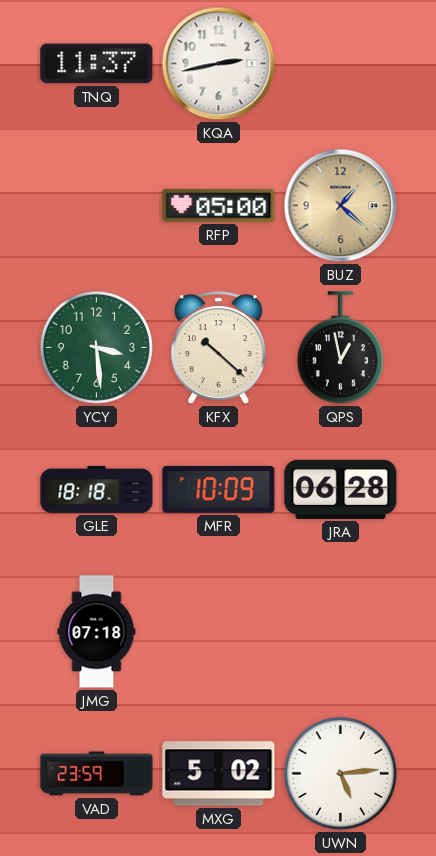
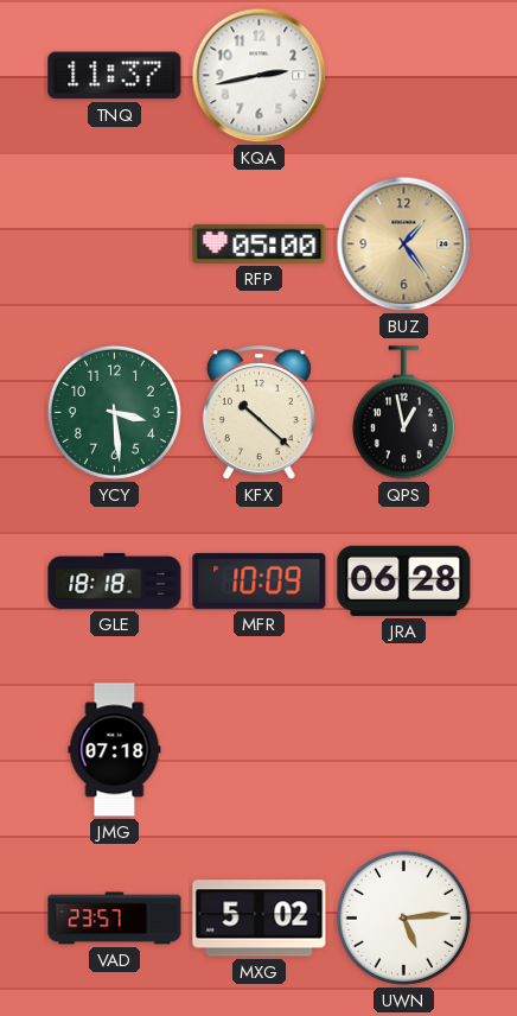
BUZ: 1:22 -> 1:24 (404, 245)
VAD: 23:59 -> 23:57 (115, 919)
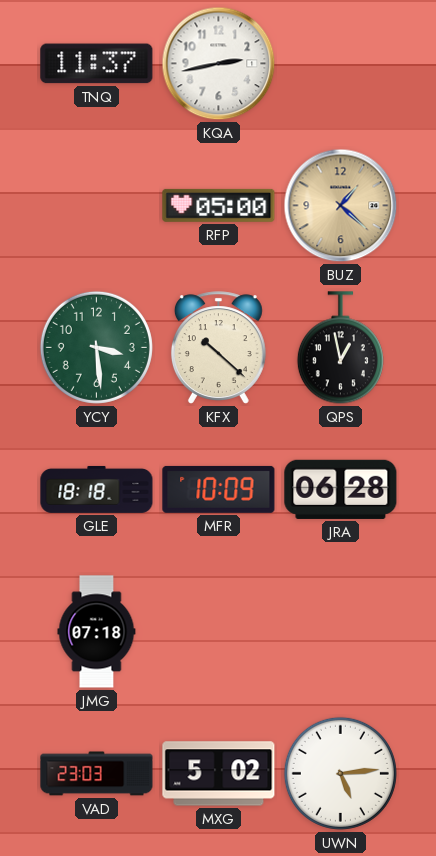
BUZ: 1:24 -> 1:22 (341, 206)
VAD: 23:57 -> 23:03 (97, 774)
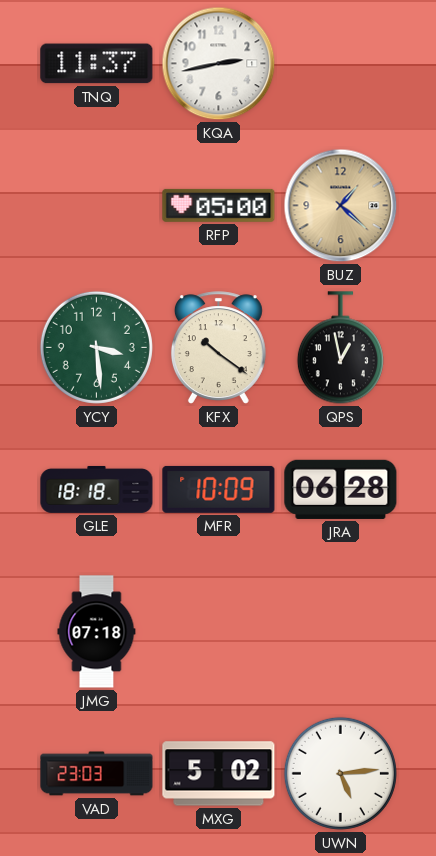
KFX: 10:22 -> 10:21 (218, 348)
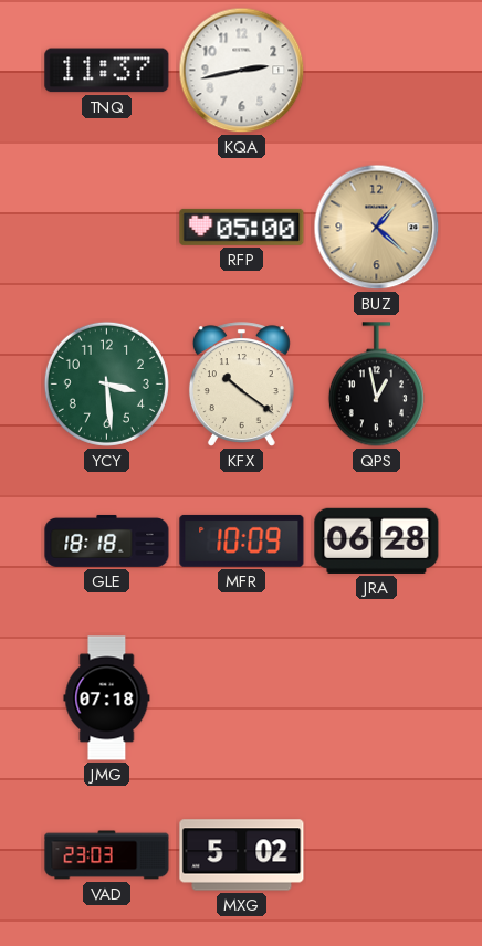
UWN: 5:14 -> none (340, 773)
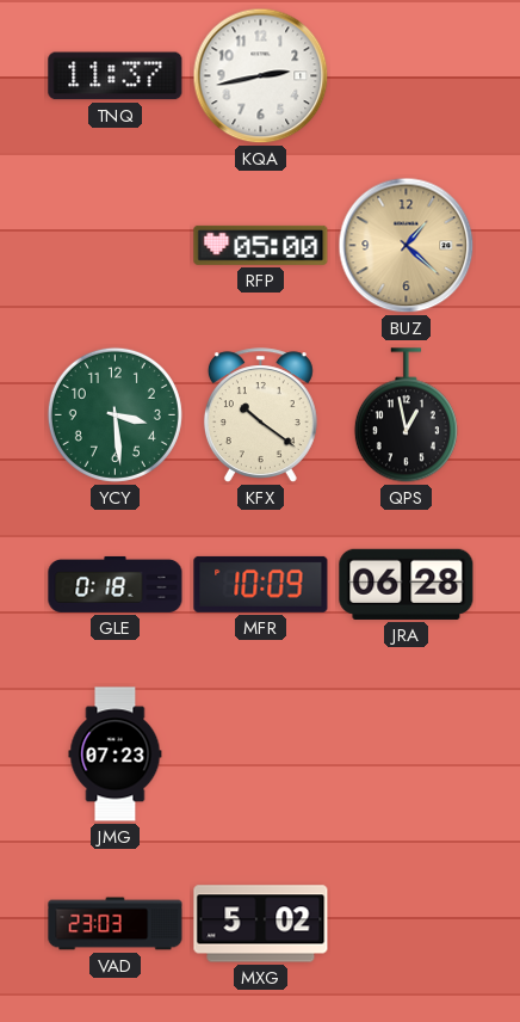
GLE: 18:18 -> 0:18 (116, 584)
JMG: 07:18 -> 07:23 (116, 755)
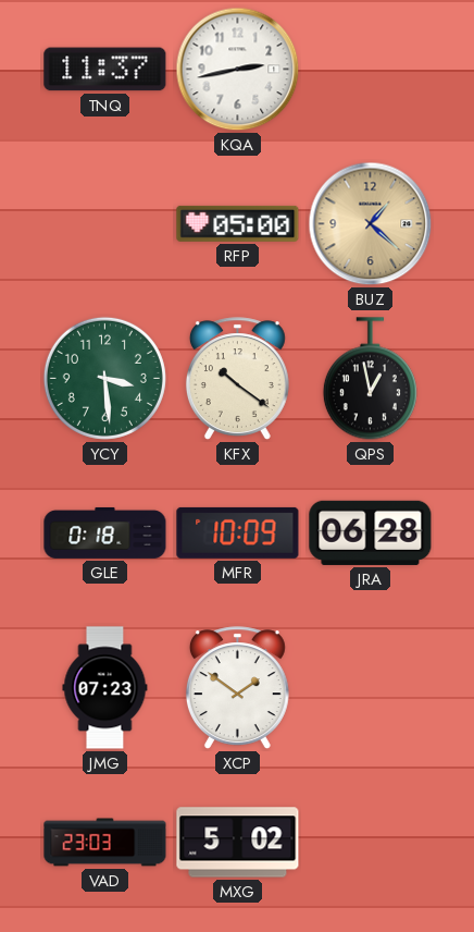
XCP: none -> 1:51 (237, 688)
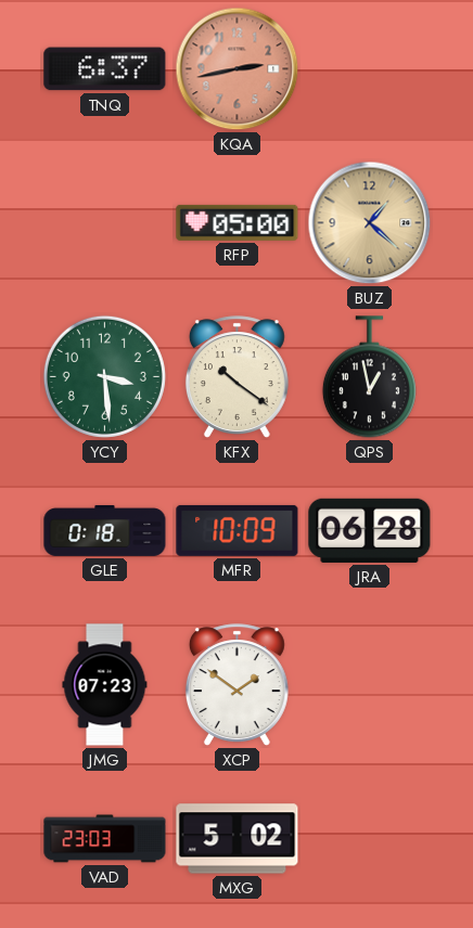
TNQ: 11:37 -> 6:37 (105, 69)
KQA dial: white -> salmon (238, 69)
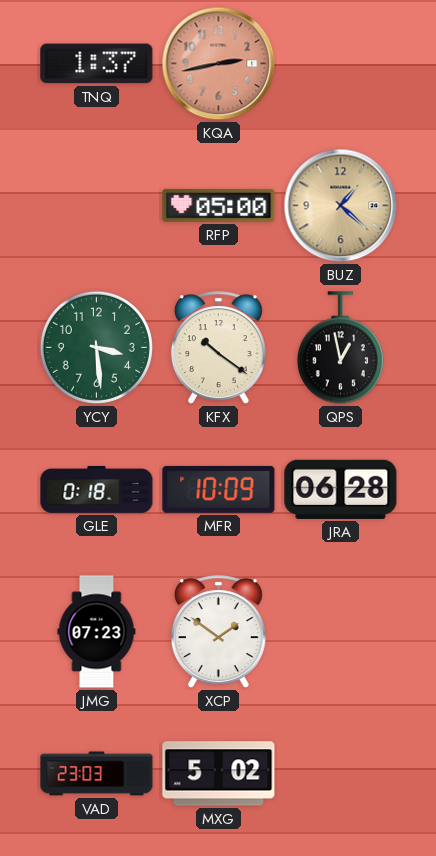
TNQ: 6:37 -> 1:37 (97, 64)
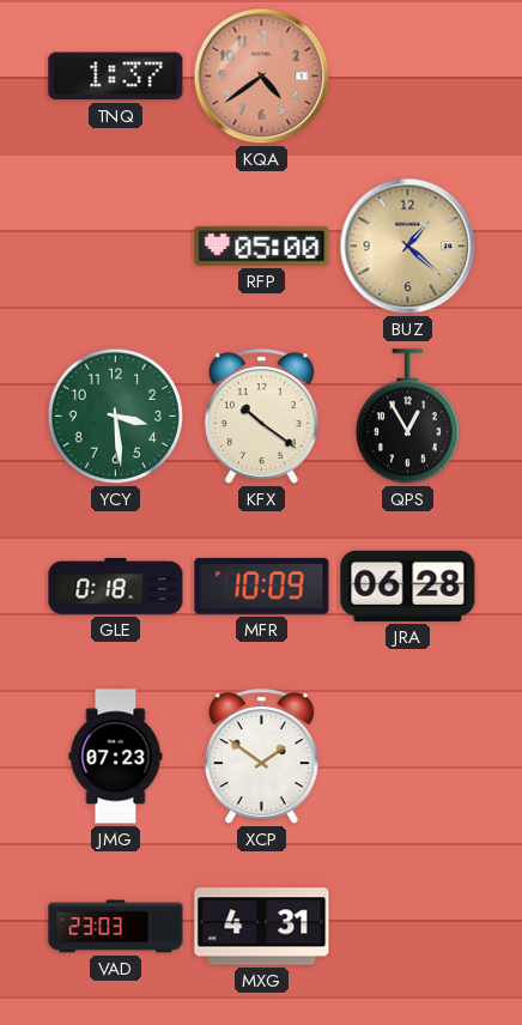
KQA: 2:43 -> 4:39 (262, 77)
QPS: 12:58 -> 12:55 (407, 417)
MXG: 5:02 -> 4:31 (262, 927)
